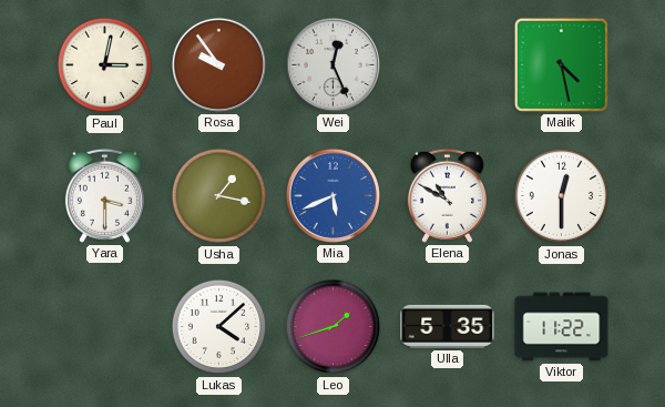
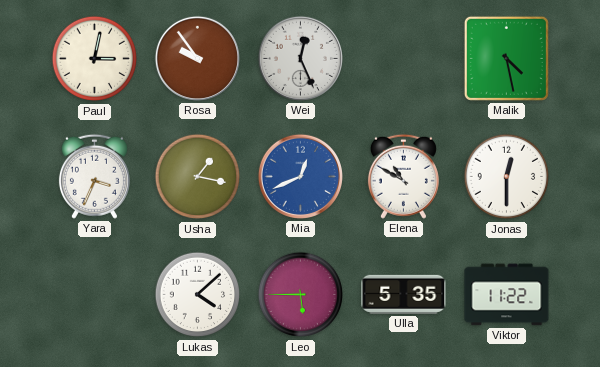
Yara: 3:30 -> 3:34 (94, 176)
Mia: 5:41 -> 12:41 (300, 176)
Leo: 1:42 -> 5:45 (301, 295)
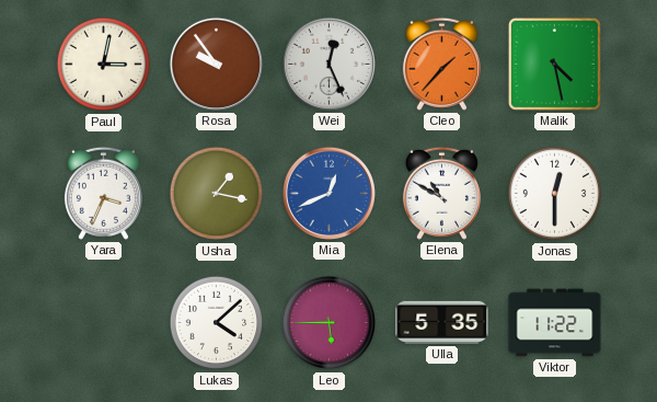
Cleo: none -> 1:37 (441, 64)
